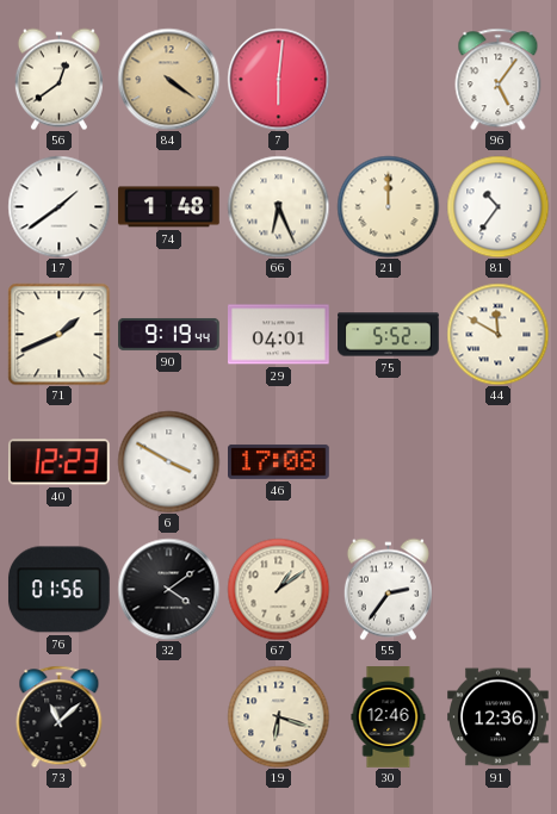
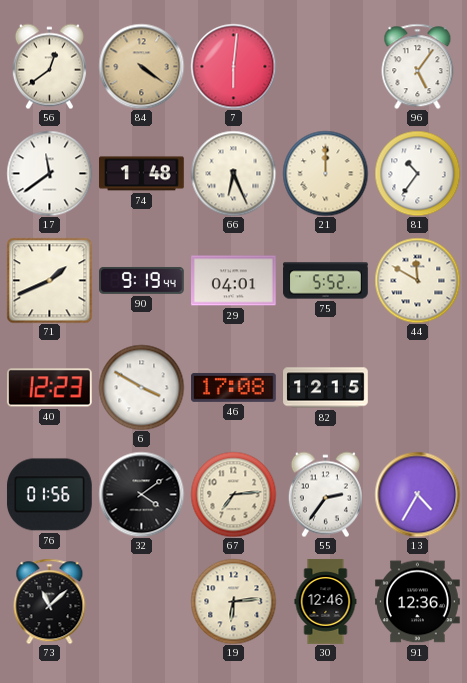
17: 1:39 -> 11:39 (49, 173)
82: none -> 12:15 (326, 388)
67: 1:09 -> 7:14 (233, 494)
13: none -> 4:35 (417, 494)
19: 6:18 -> 6:14 (233, 601)
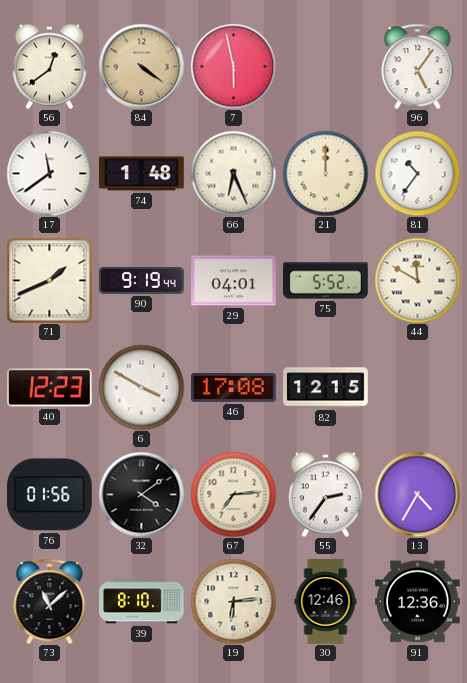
7: 6:01 -> 5:58 (233, 66)
39: none -> 8:10 (142, 602)
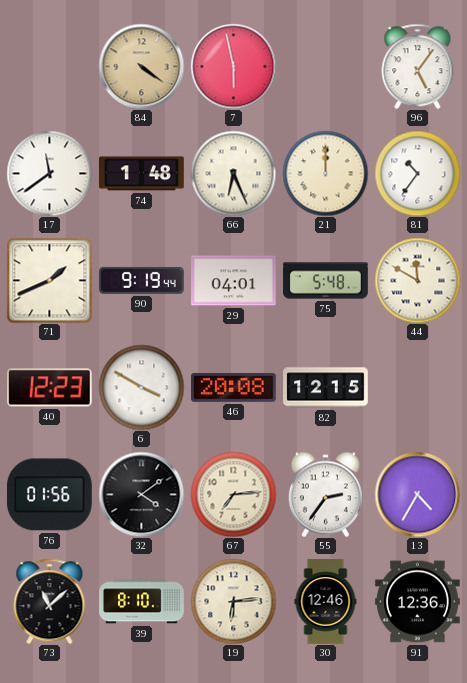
56: 12:39 -> none (49, 66)
75: 5:52 -> 5:48 (326, 281)
46: 17:08 -> 20:08 (234, 387)
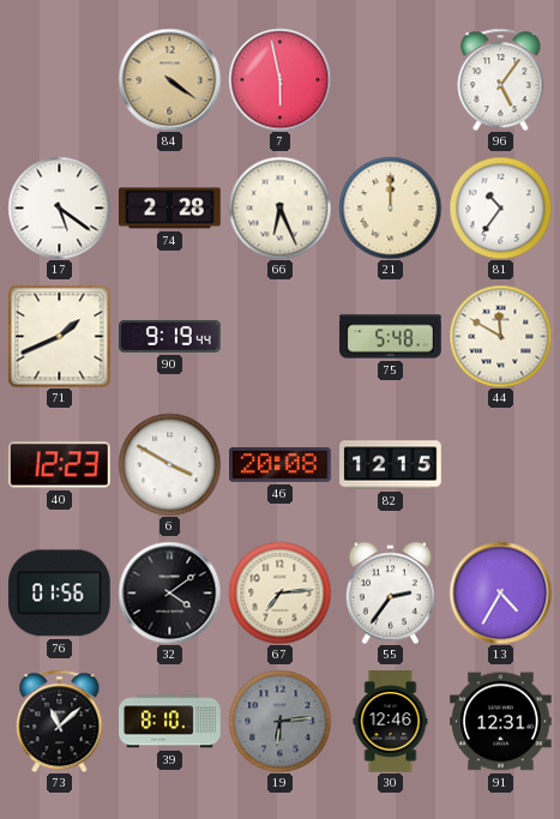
17: 11:39 -> 5:21 (59, 207)
74: 1:48 -> 2:28 (170, 209)
29: 04:01 -> none (234, 281)
19 dial: cream -> grey (279, 721)
91: 12:36 -> 12:31 (501, 722)
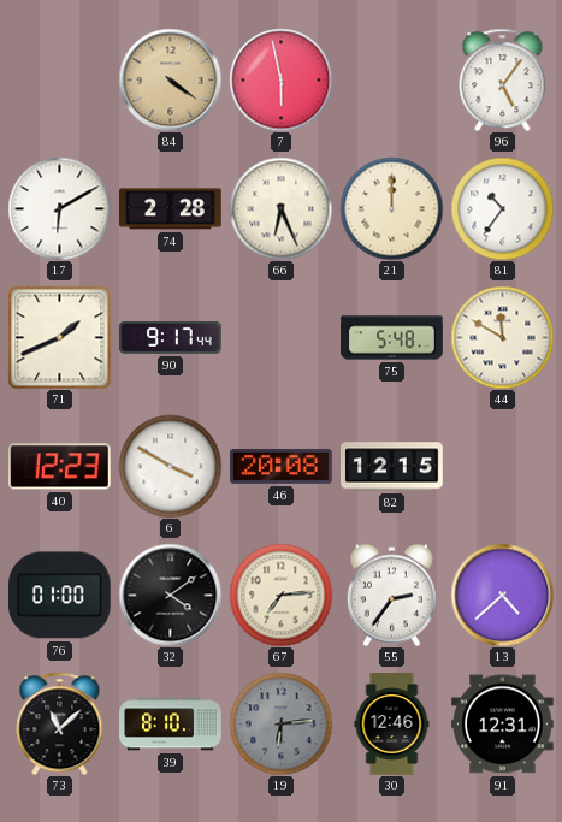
17: 5:21 -> 6:10 (59, 208)
90: 9:19 -> 9:17 (171, 337)
76: 01:56 -> 01:00 (59, 596)
13: 4:35 -> 4:38 (502, 595)
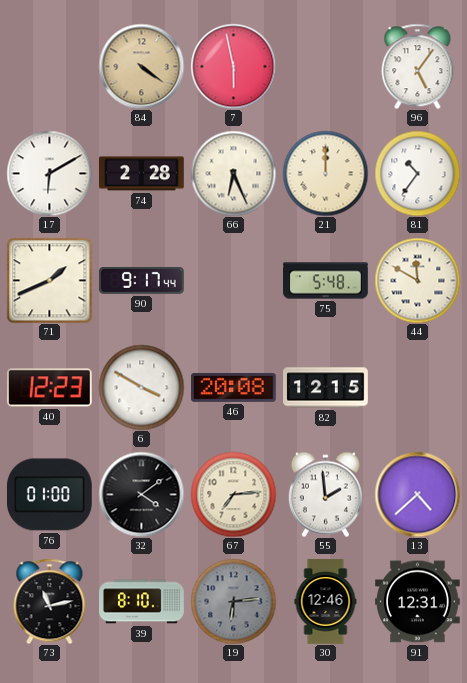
55: 2:36 -> 1:59 (325, 494)
73: 11:08 -> 11:13 (50, 601)
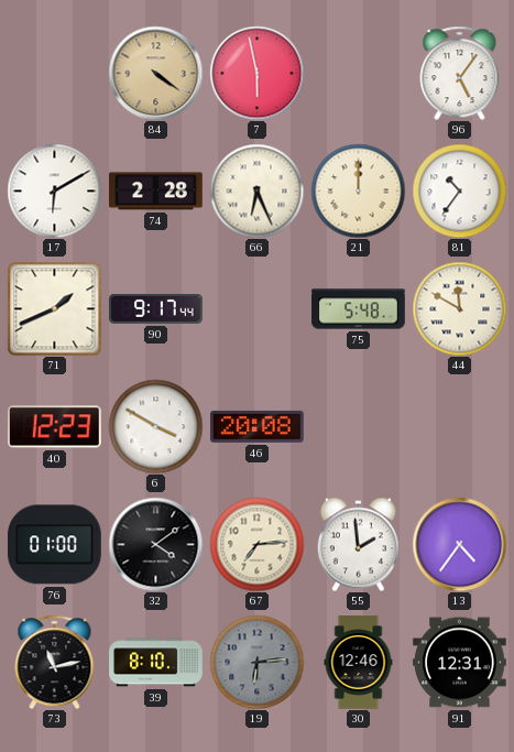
82: 12:15 -> none (326, 388)
13: 4:38 -> 4:36 (459, 544)
